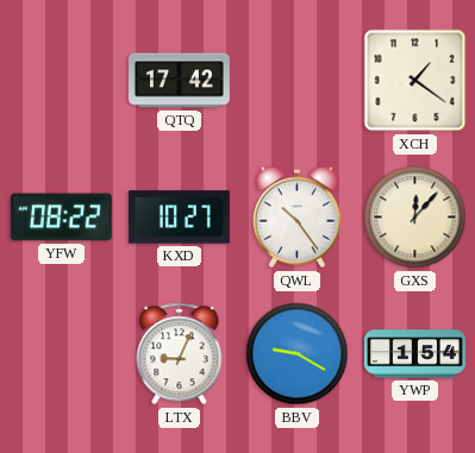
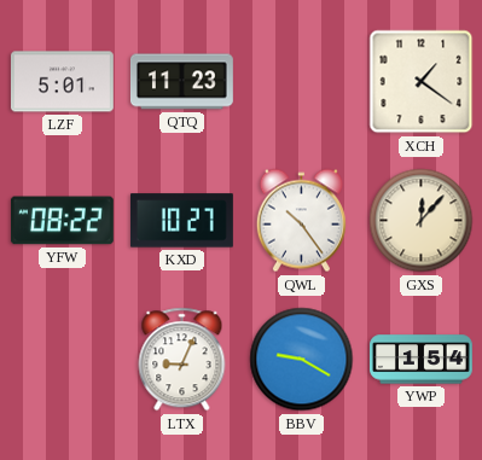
LZF: none -> 5:01 (62, 82)
QTQ: 17:42 -> 11:23 (182, 82)
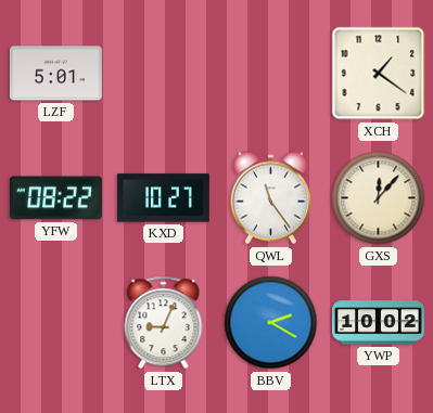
QTQ: 11:23 -> none (182, 82)
QWL: 10:24 -> 11:24 (270, 198)
BBV: 9:20 -> 2:20 (271, 323)
YWP: 1:54 -> 10:02 (379, 323)
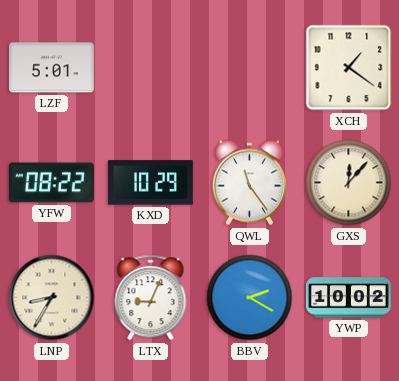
KXD: 10:27 -> 10:29 (150, 183)
LNP: none -> 8:35 (52, 298)
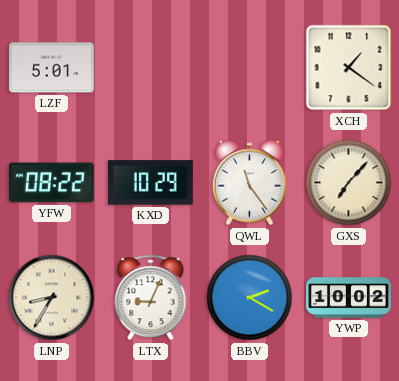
GXS: 12:07 -> 7:07 (349, 183)
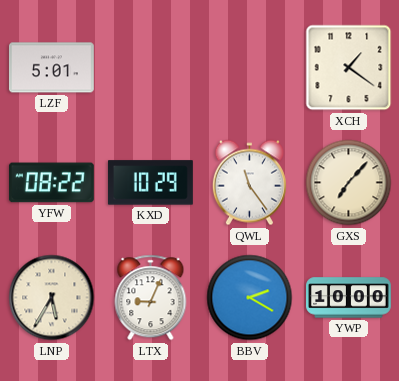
LNP: 8:35 -> 5:35 (52, 298)
YWP: 10:02 -> 10:00 (349, 298)
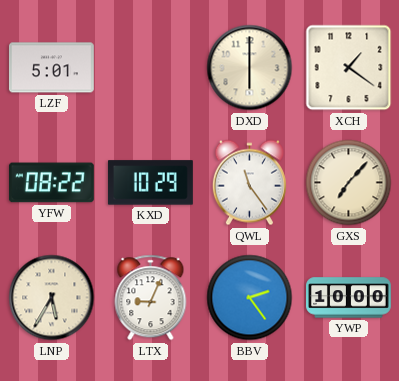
DXD: none -> 6:00 (250, 68)
BBV: 2:20 -> 2:24 (250, 298)
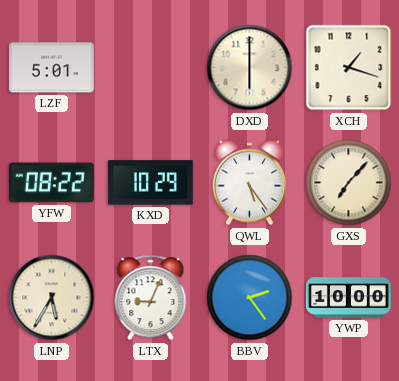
XCH: 1:21 -> 1:18 (349, 68)
QWL: 11:24 -> 5:24 (249, 183)
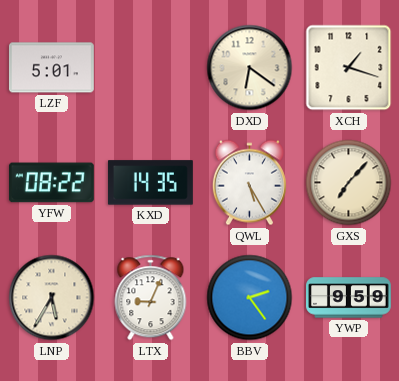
DXD: 6:00 -> 6:21 (250, 68)
KXD: 10:29 -> 14:35 (150, 183)
QWL: 5:24 -> 5:25 (249, 183)
YWP: 10:00 -> 9:59 (349, 298)
